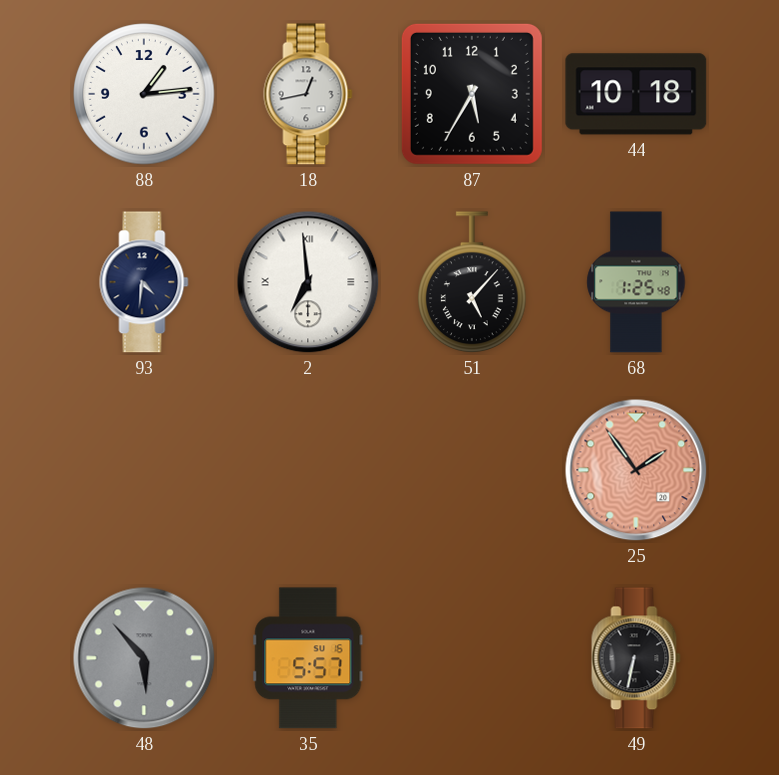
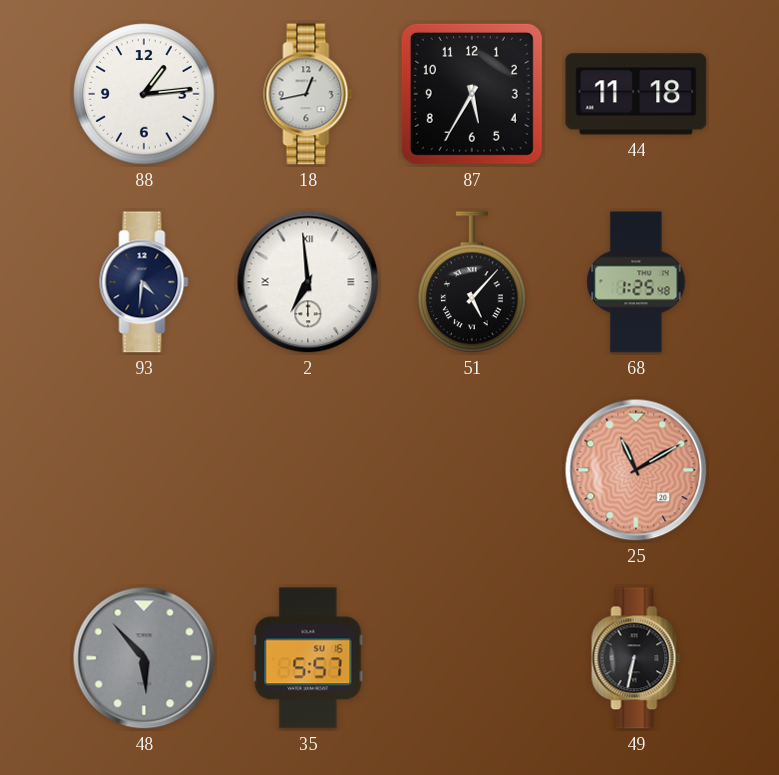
44: 10:18 -> 11:18 (636, 94)
25: 1:54 -> 11:10 (636, 470)
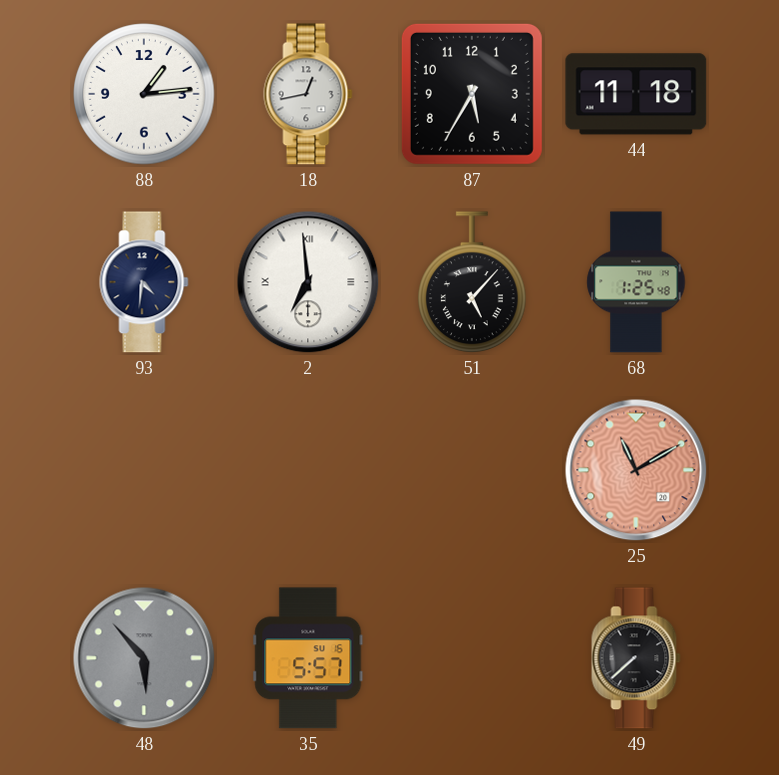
49: 6:32 -> 7:38 (636, 658)
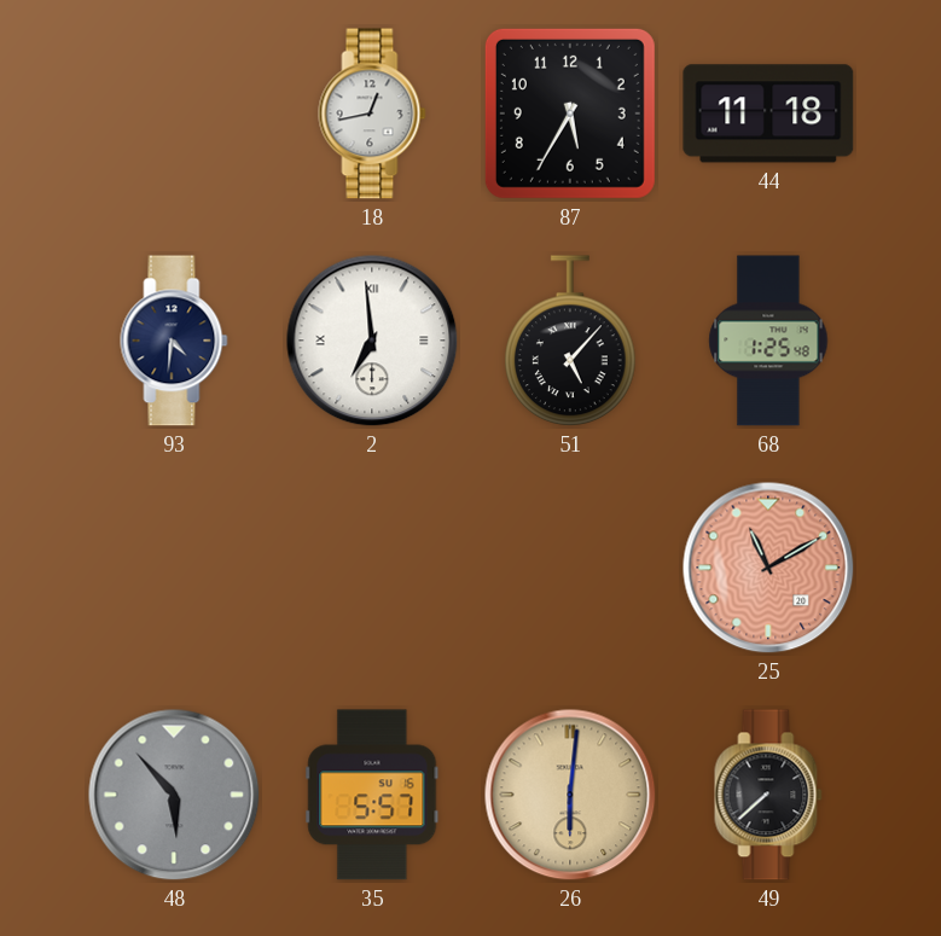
88: 1:14 -> none (144, 94)
26: none -> 6:01 (570, 795)
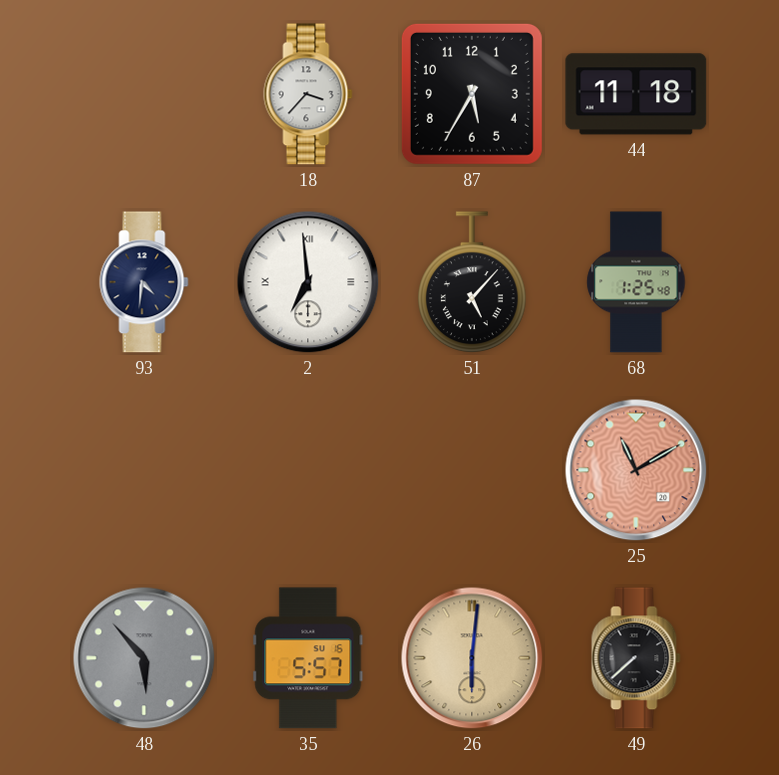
18: 12:43 -> 3:37 (308, 94)
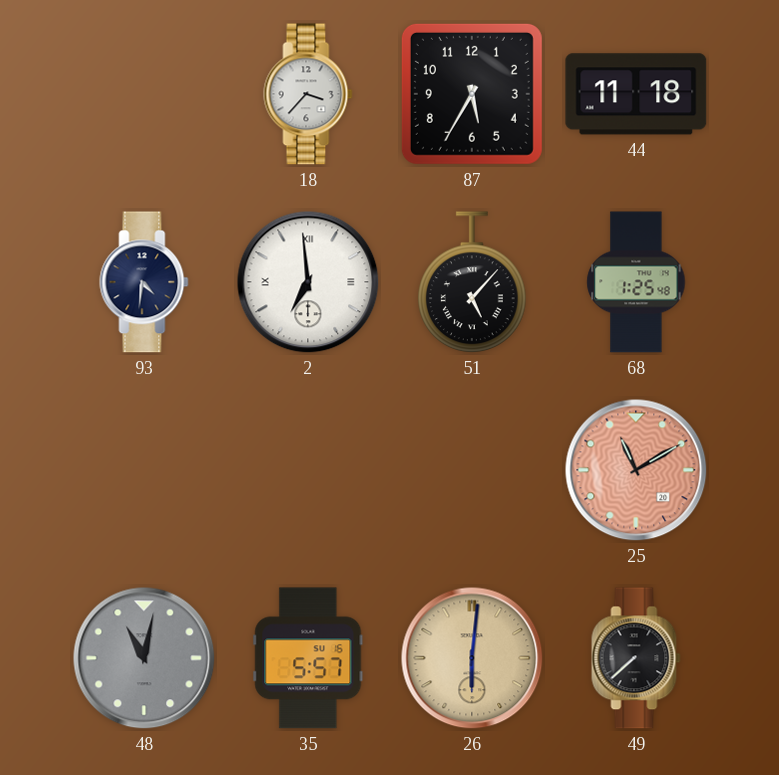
48: 5:53 -> 11:02 (144, 658)
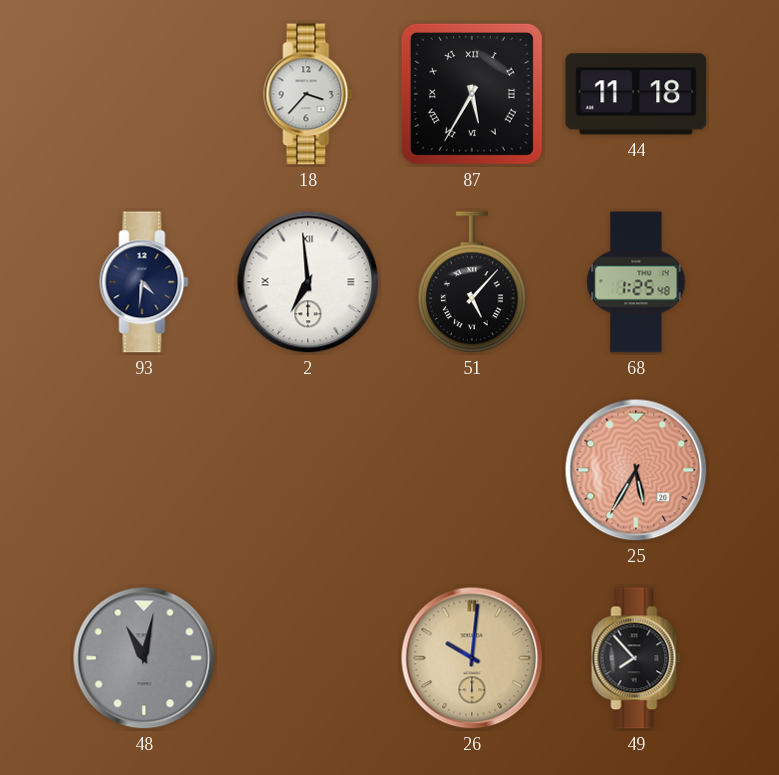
87 numerals: Arabic -> Roman (472, 94)
25: 11:10 -> 5:35 (636, 470)
35: 5:57 -> none (308, 658)
26: 6:01 -> 10:01 (472, 658)
49: 7:38 -> 7:53 (636, 658)
